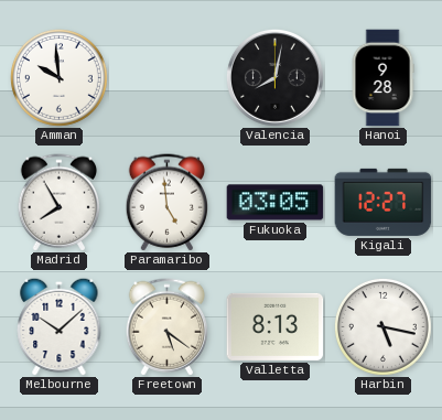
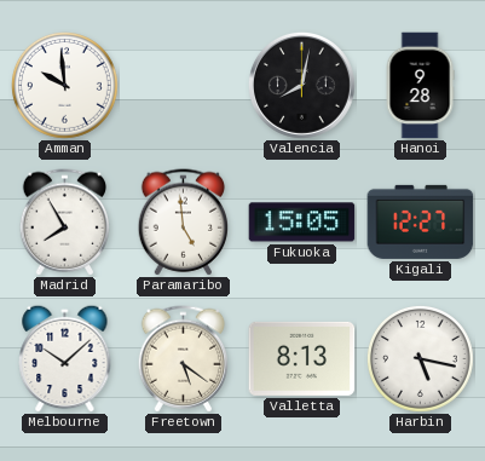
Fukuoka: 03:05 -> 15:05 (302, 223)
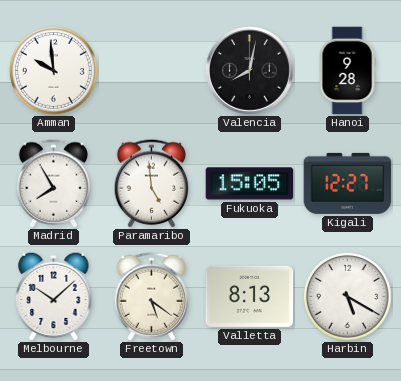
Harbin: 5:17 -> 5:20 (347, 296)
